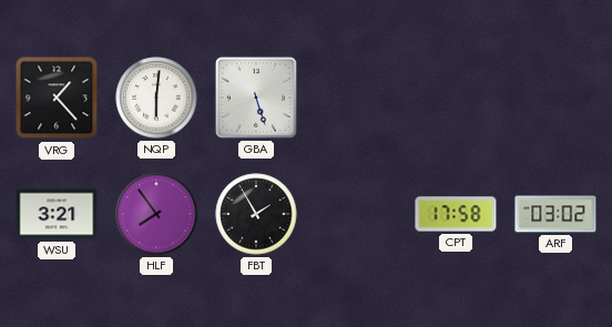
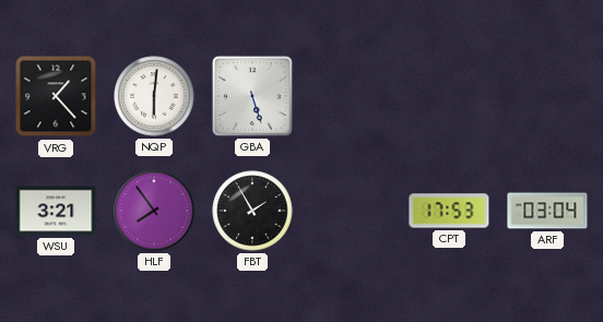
CPT: 17:58 -> 17:53 (449, 211)
ARF: 03:02 -> 03:04 (547, 211)
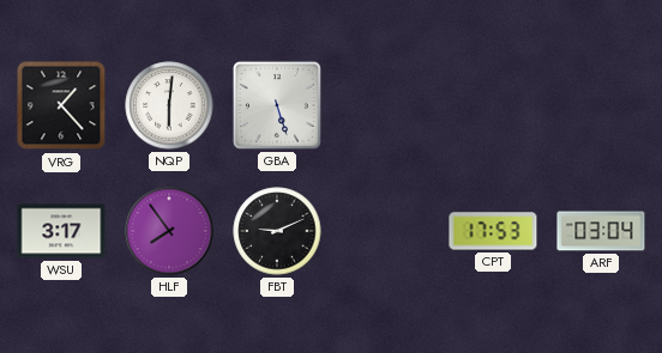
WSU: 3:21 -> 3:17 (61, 231)
FBT: 1:55 -> 9:11 (277, 231)
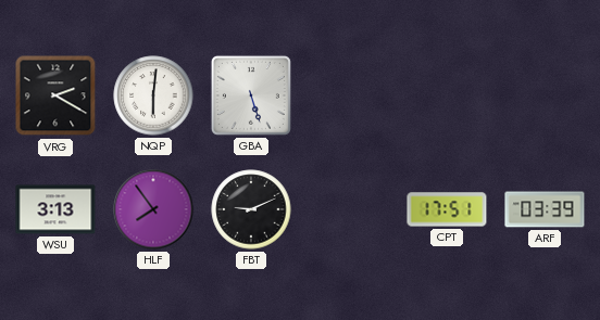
VRG: 1:23 -> 2:20 (55, 95)
WSU: 3:17 -> 3:13 (55, 209)
CPT: 17:53 -> 17:51 (447, 209)
ARF: 03:04 -> 03:39 (545, 209)
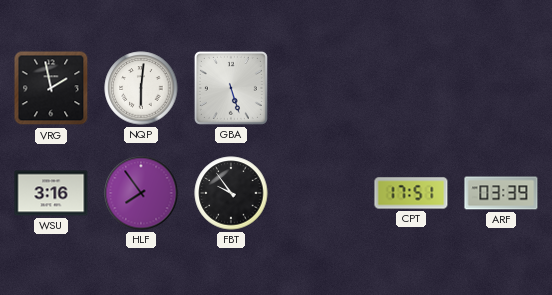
VRG: 2:20 -> 1:58 (51, 88)
WSU: 3:13 -> 3:16 (51, 193)
FBT: 9:11 -> 9:54 (231, 193)
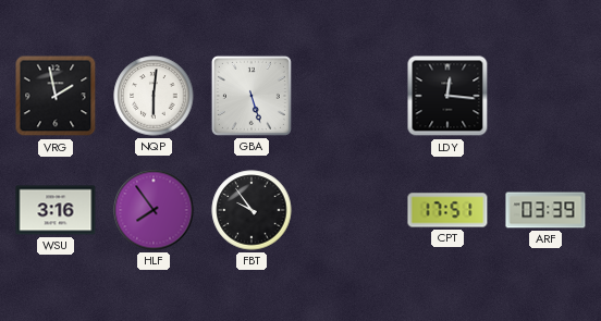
LDY: none -> 12:16 (447, 96)
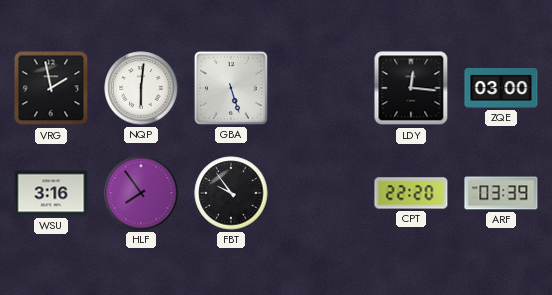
ZQE: none -> 03:00 (501, 88)
CPT: 17:51 -> 22:20 (411, 193)
